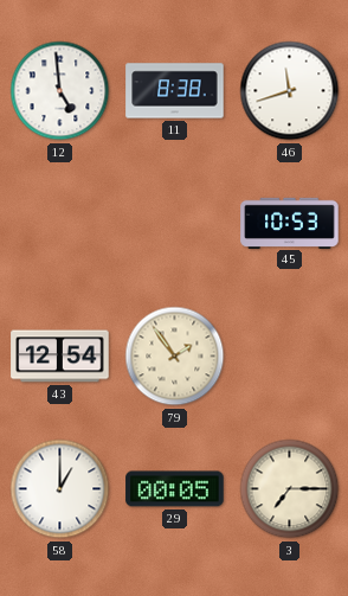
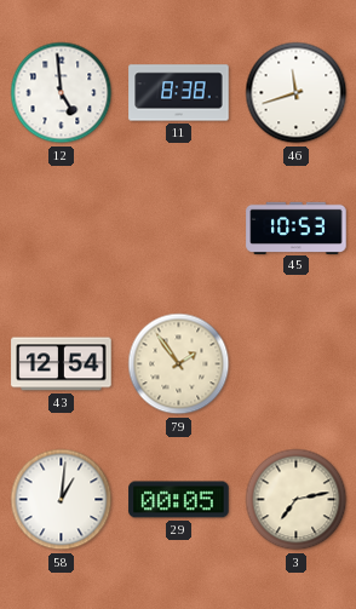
58: 1:00 -> 1:01 (62, 500)
3: 7:15 -> 7:13 (297, 500)
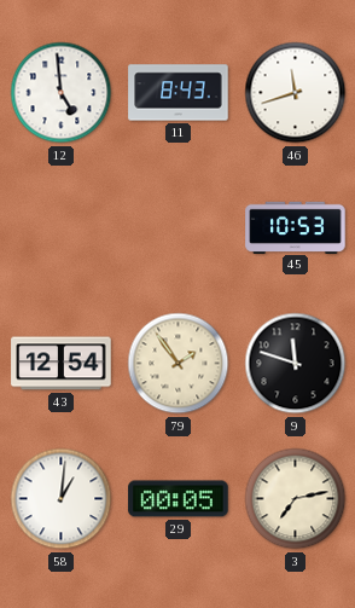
11: 8:38 -> 8:43 (179, 93)
9: none -> 11:48 (296, 364)
